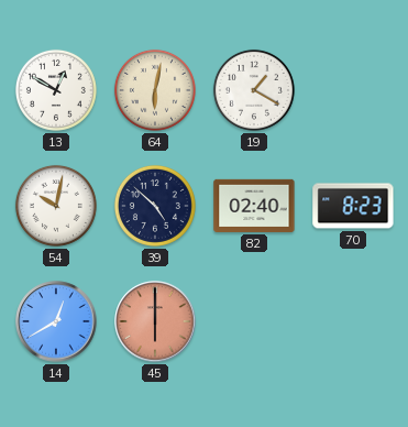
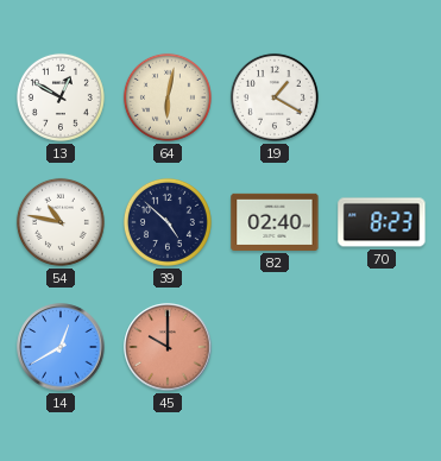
54: 10:02 -> 10:47 (61, 222)
45: 6:00 -> 10:00 (168, 347)
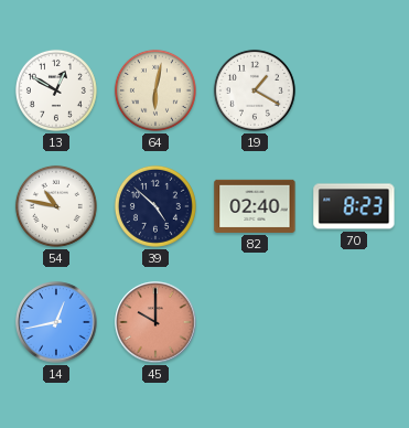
14: 12:40 -> 12:43 (56, 322)
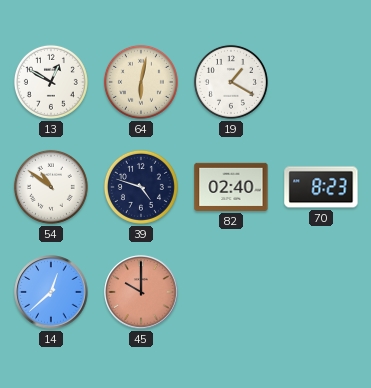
54: 10:47 -> 10:51 (51, 187)
39: 4:52 -> 4:48 (141, 187)
14: 12:43 -> 12:38 (51, 292)
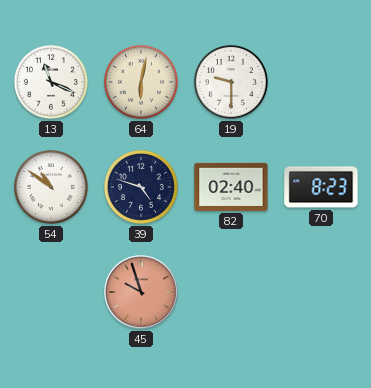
13: 12:50 -> 11:19 (51, 82)
19: 1:20 -> 9:30 (231, 82)
14: 12:38 -> none (51, 292)
45: 10:00 -> 9:57 (141, 292)
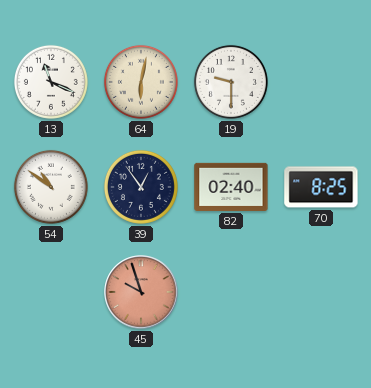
39: 4:48 -> 12:54 (141, 187)
70: 8:23 -> 8:25 (321, 187)
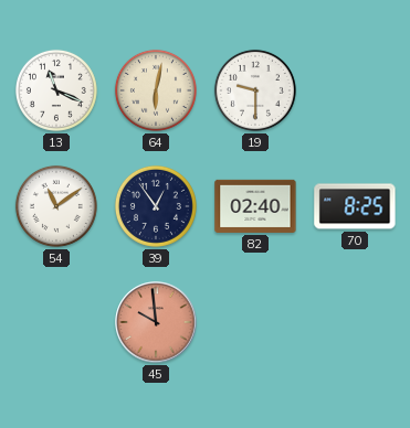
54: 10:51 -> 11:09 (56, 206)
45: 9:57 -> 9:59 (156, 322)
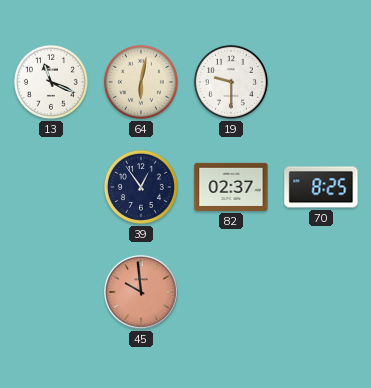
54: 11:09 -> none (56, 206)
82: 02:40 -> 02:37 (231, 187)
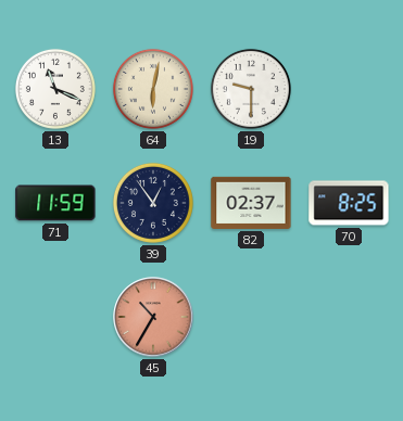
71: none -> 11:59 (55, 203)
45: 9:59 -> 10:35 (153, 317)
